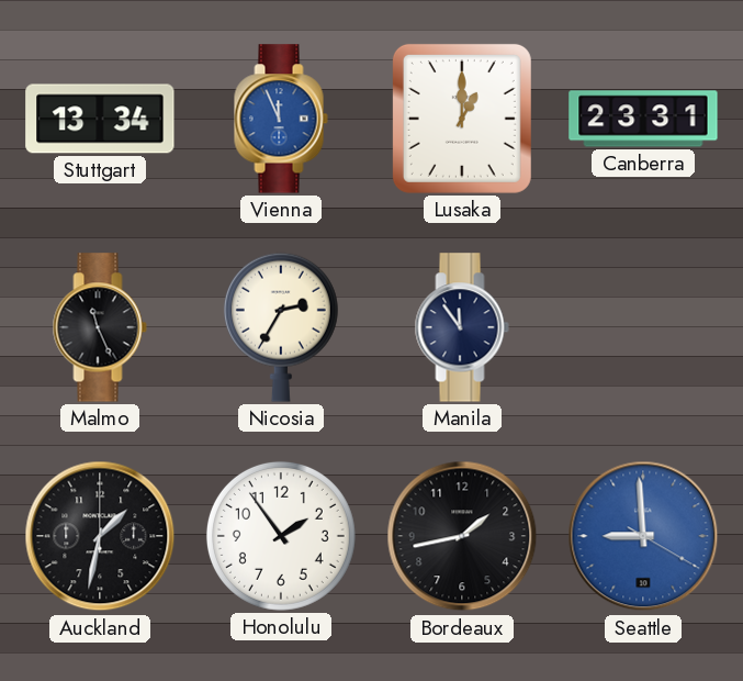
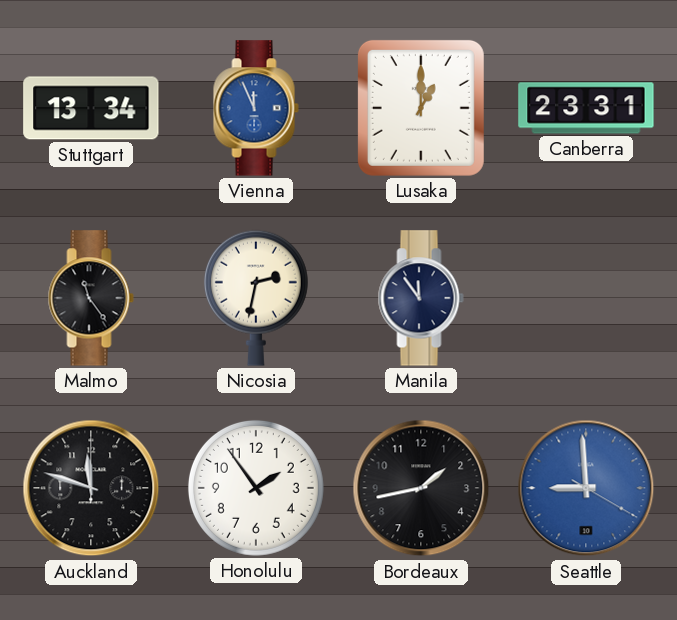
Malmo: 11:26 -> 11:24 (91, 298)
Nicosia: 2:35 -> 2:32 (256, 298)
Auckland: 1:32 -> 11:48 (91, 488)
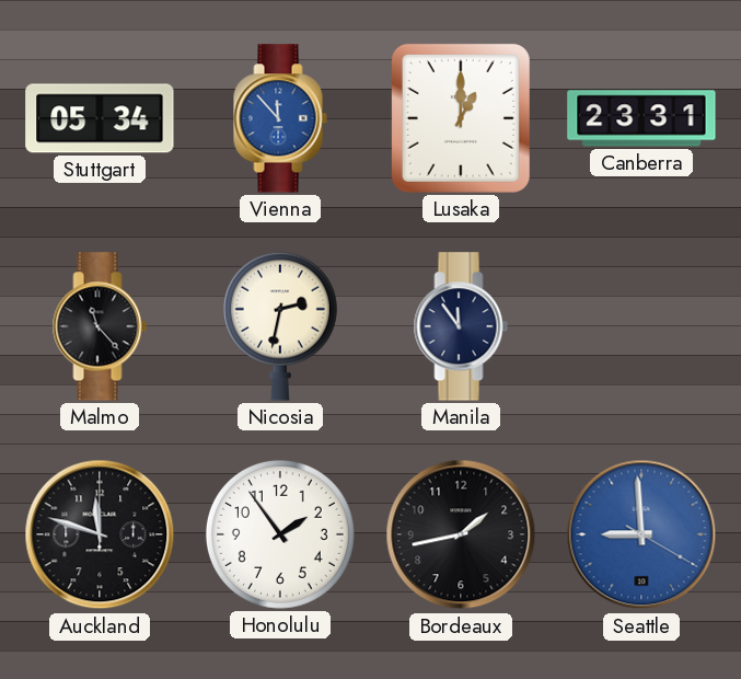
Stuttgart: 13:34 -> 05:34 (100, 118)
Vienna: 11:56 -> 11:53 (280, 118)
Malmo: 11:24 -> 11:23 (100, 326)
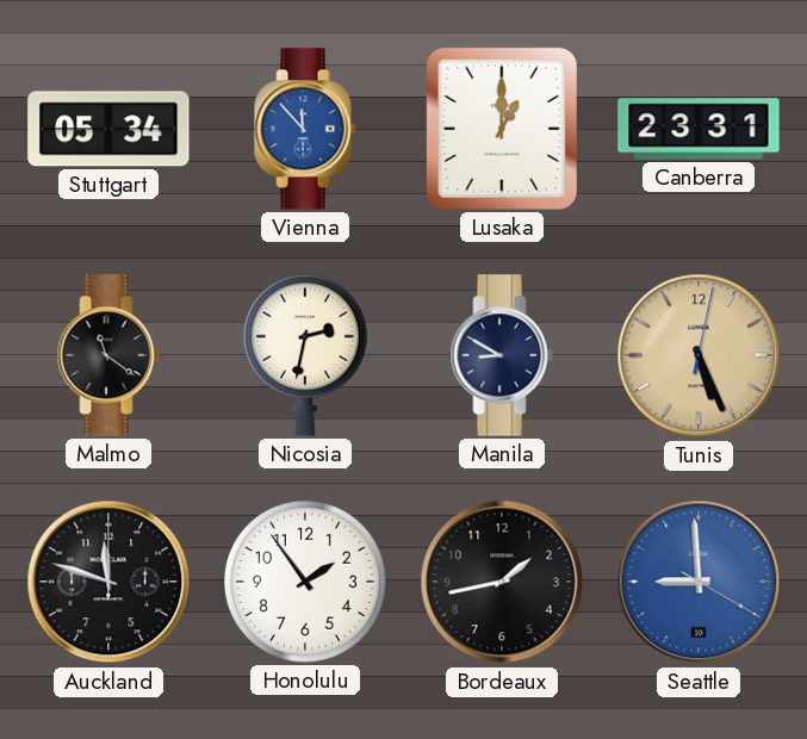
Malmo: 11:23 -> 11:21 (108, 355)
Manila: 11:54 -> 8:50 (502, 355)
Tunis: none -> 5:26 (699, 355)
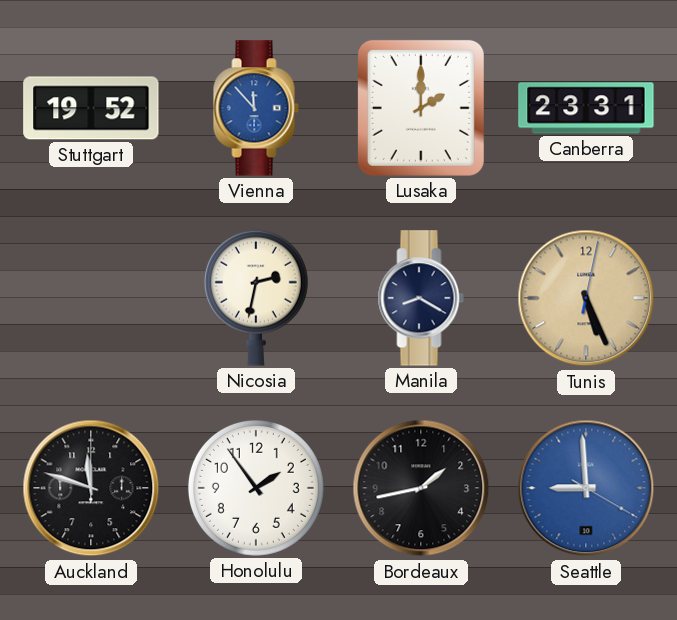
Stuttgart: 05:34 -> 19:52 (91, 108)
Lusaka: 1:00 -> 2:00 (421, 108)
Malmo: 11:21 -> none (108, 355)
Manila: 8:50 -> 8:20 (421, 298)
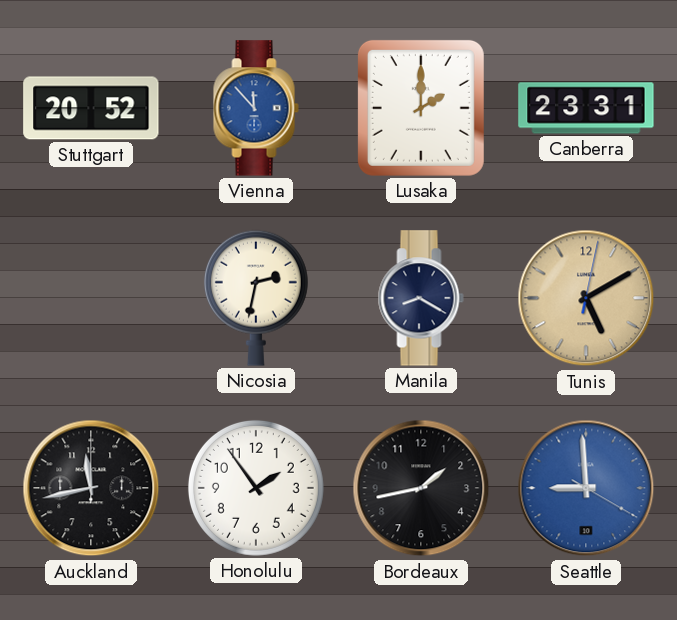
Stuttgart: 19:52 -> 20:52 (91, 108)
Tunis: 5:26 -> 5:10 (586, 298)
Auckland: 11:48 -> 11:43 (91, 488)
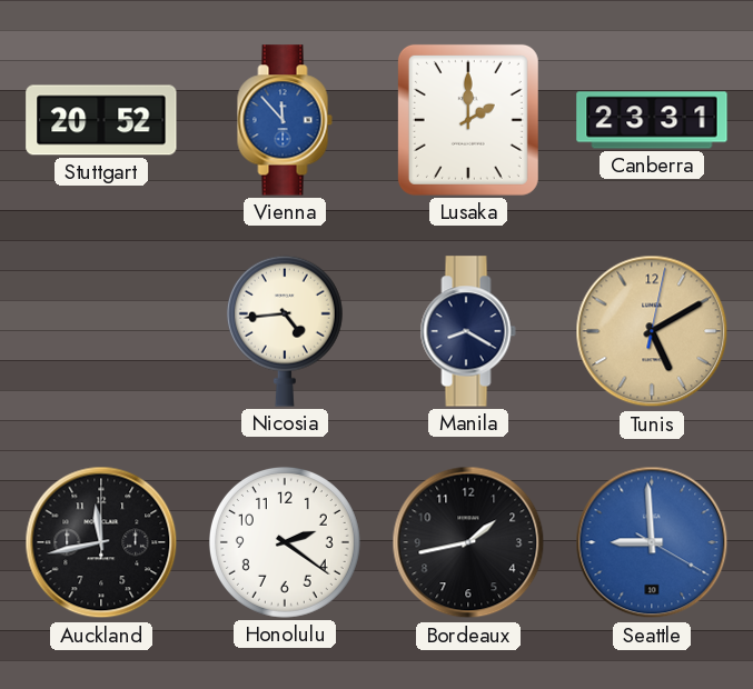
Nicosia: 2:32 -> 4:44 (285, 331)
Honolulu: 1:54 -> 2:21 (285, 542)
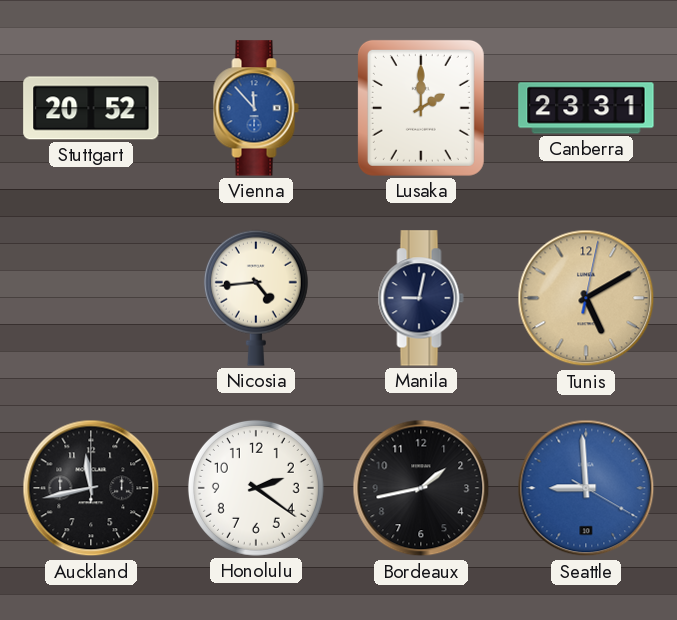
Manila: 8:20 -> 9:02 (421, 298)
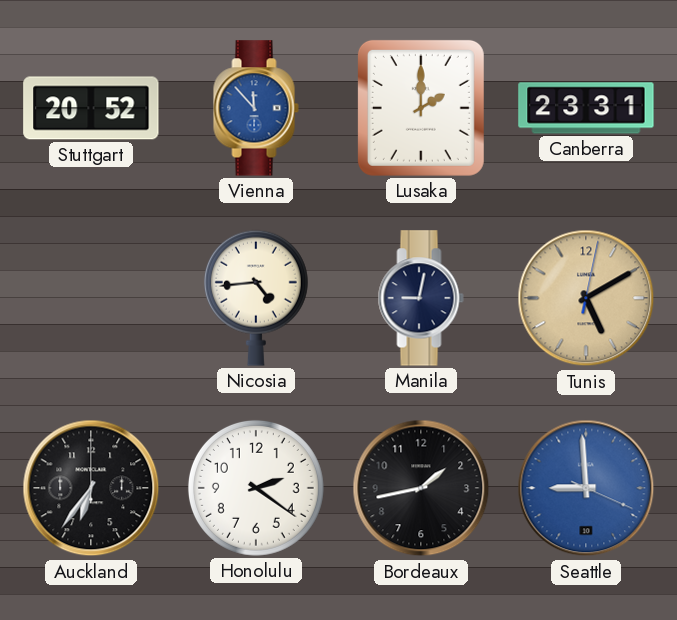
Auckland: 11:43 -> 6:36 (91, 488)
Seattle: 8:59:20 -> 8:59:19 (586, 488)
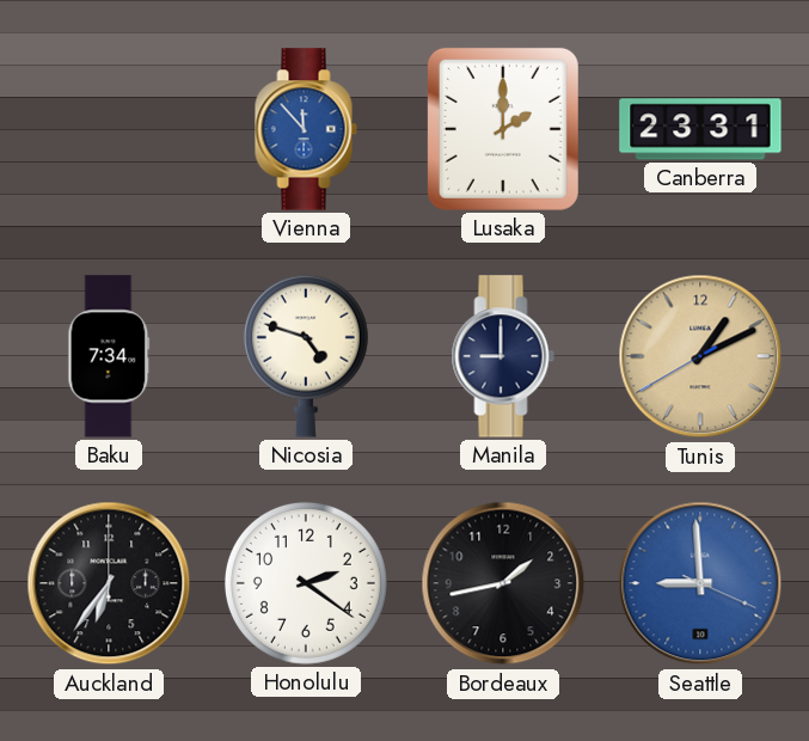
Stuttgart: 20:52 -> none (91, 108)
Baku: none -> 7:34 (109, 356)
Nicosia: 4:44 -> 4:48 (306, 356)
Manila: 9:02 -> 9:00 (503, 356)
Tunis: 5:10 -> 1:10 (700, 356)
